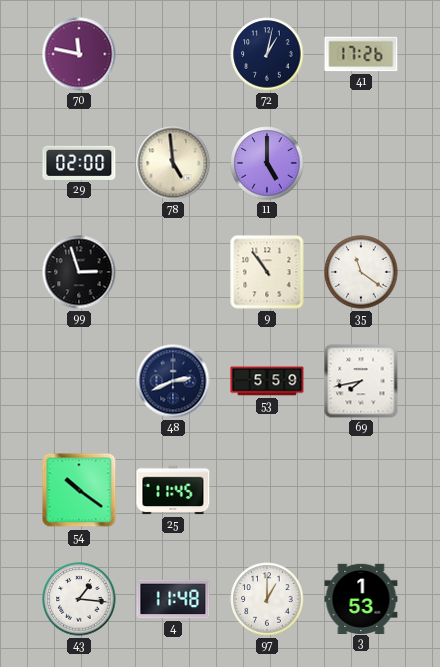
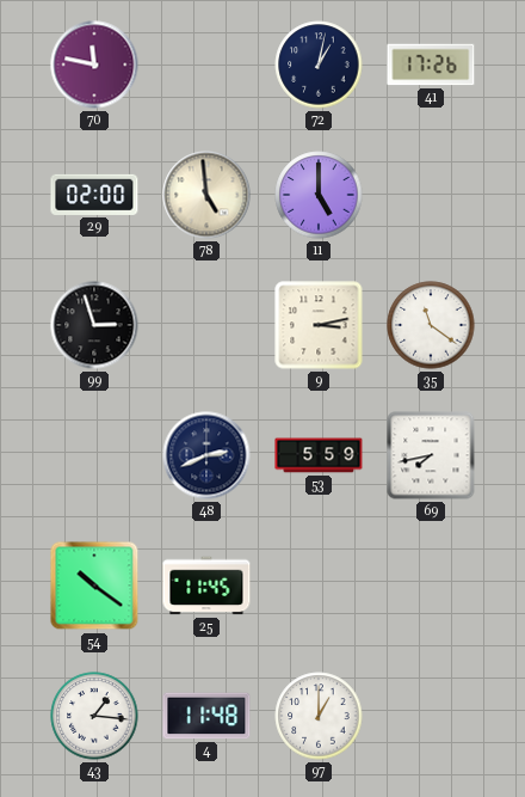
9: 10:54 -> 3:13 (319, 325)
3: 1:53 -> none (361, 598)
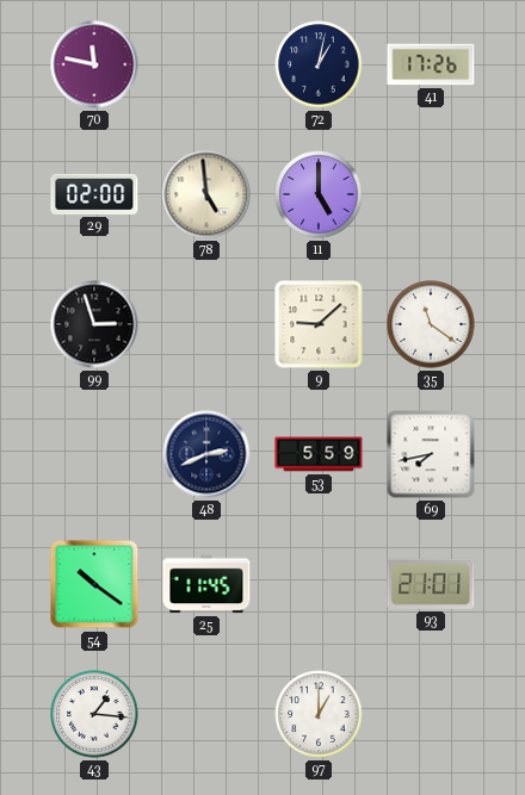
9: 3:13 -> 9:08 (319, 324)
93: none -> 21:01 (431, 584)
4: 11:48 -> none (206, 716)
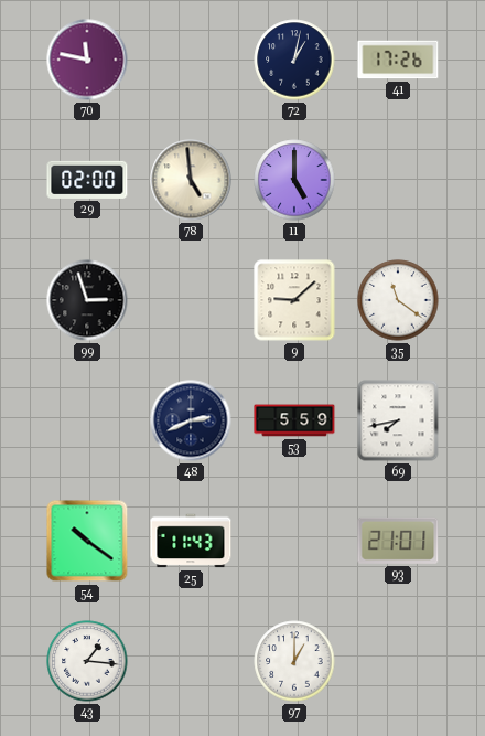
25: 11:45 -> 11:43 (191, 541)
